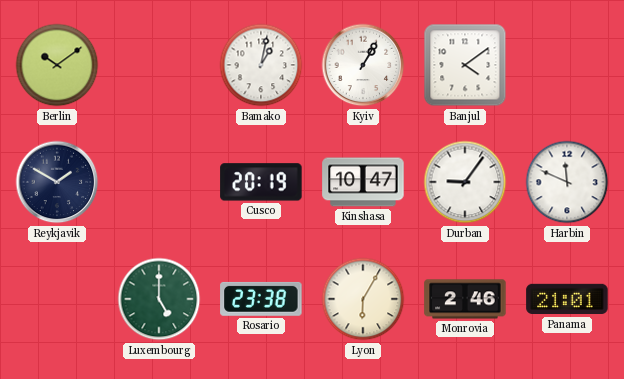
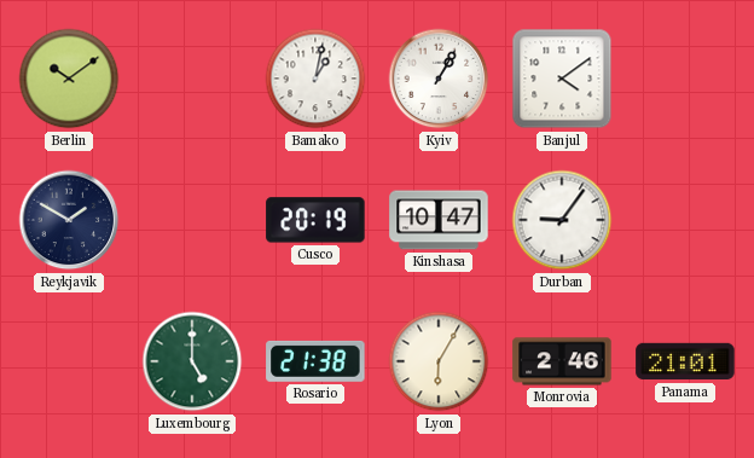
Harbin: 11:49 -> none (567, 182)
Rosario: 23:38 -> 21:38 (315, 361)
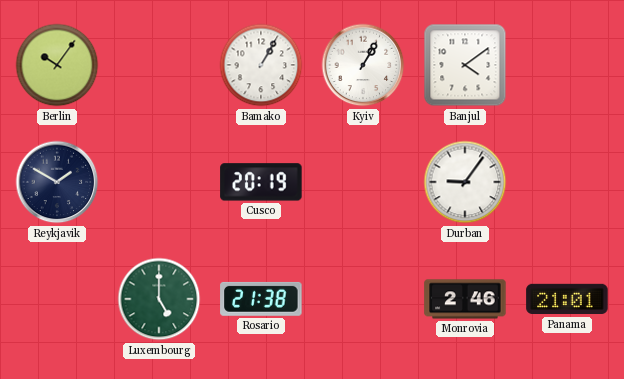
Berlin: 10:09 -> 10:06 (57, 65)
Bamako: 1:02 -> 1:05 (261, 65)
Kinshasa: 10:47 -> none (439, 220)
Lyon: 6:05 -> none (439, 361)
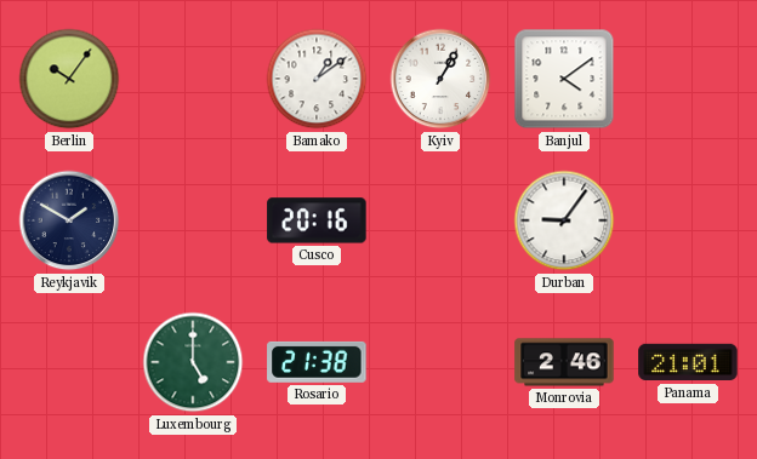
Bamako: 1:05 -> 1:09 (317, 79)
Cusco: 20:19 -> 20:16 (317, 220)
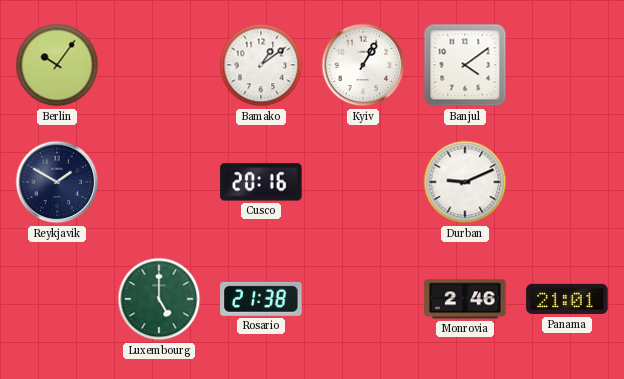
Durban: 9:06 -> 9:11 (465, 182)
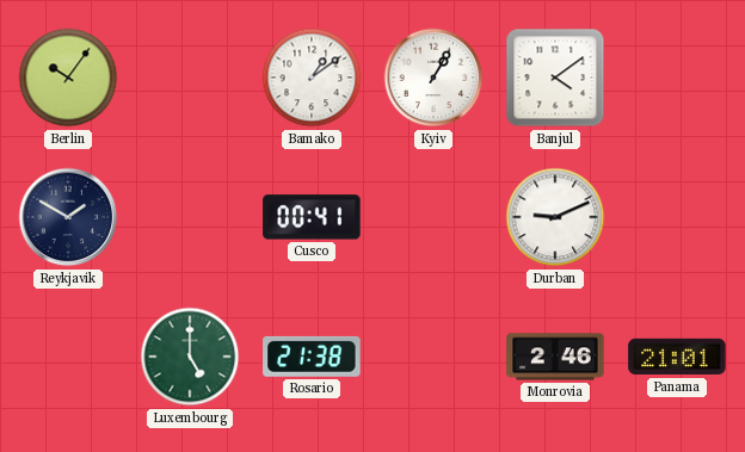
Cusco: 20:16 -> 00:41 (312, 217)
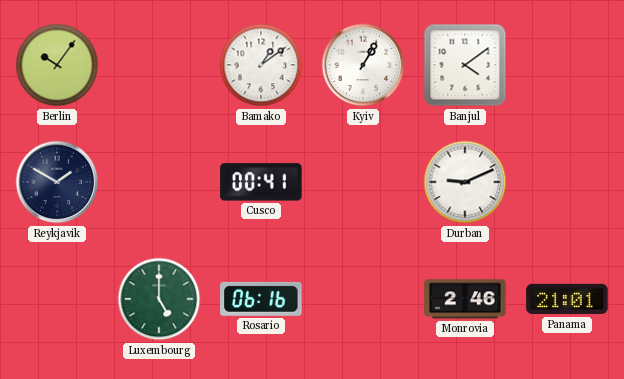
Rosario: 21:38 -> 06:16 (261, 299)
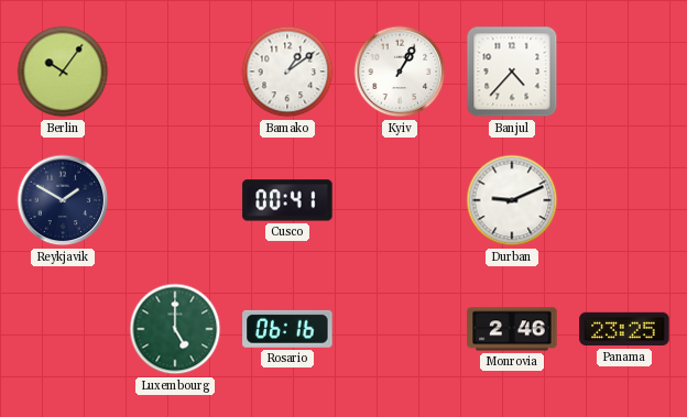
Banjul: 4:09 -> 4:37 (512, 72)
Panama: 21:01 -> 23:25 (624, 329)
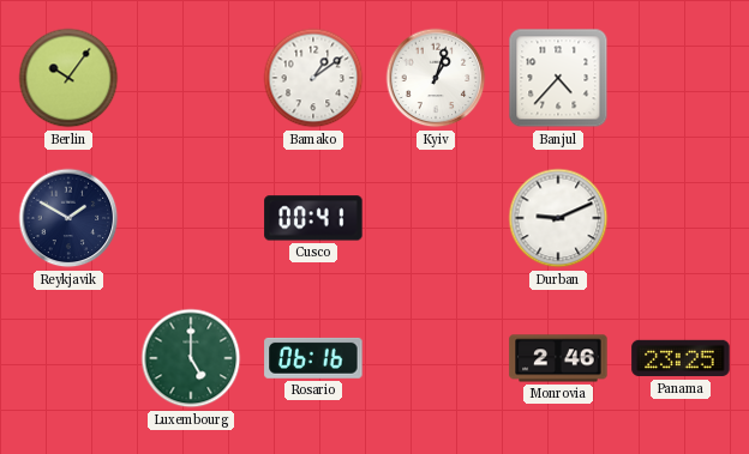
Kyiv: 1:05 -> 1:03 (436, 78)
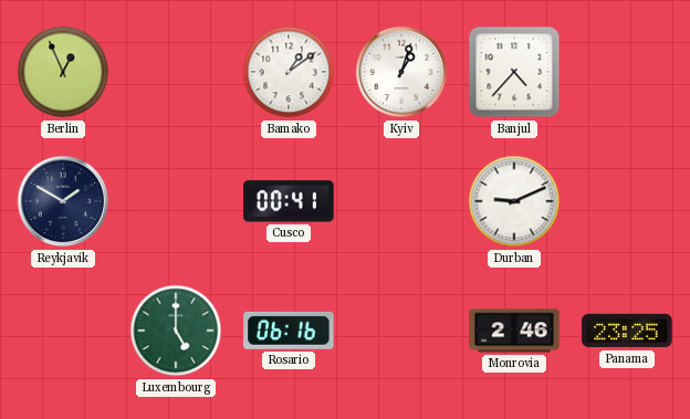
Berlin: 10:06 -> 12:56 (63, 72)
